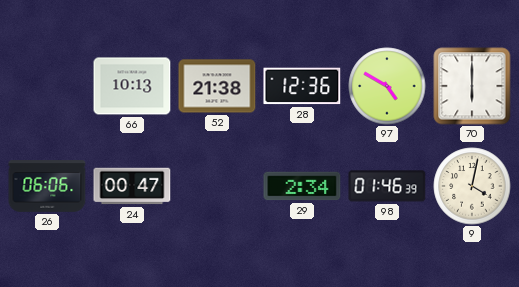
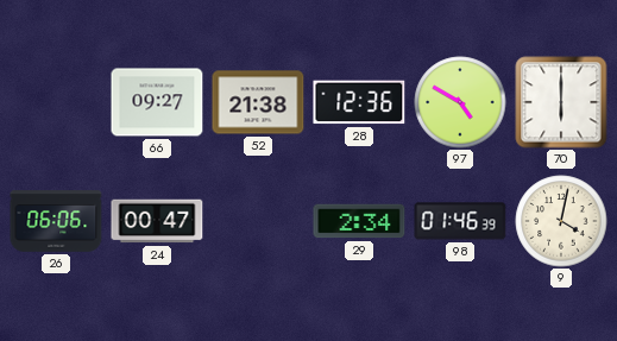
66: 10:13 -> 09:27 (157, 102)
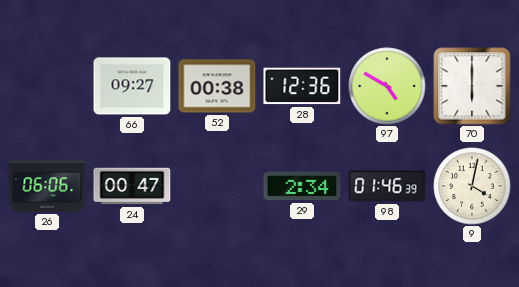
52: 21:38 -> 00:38 (217, 86)
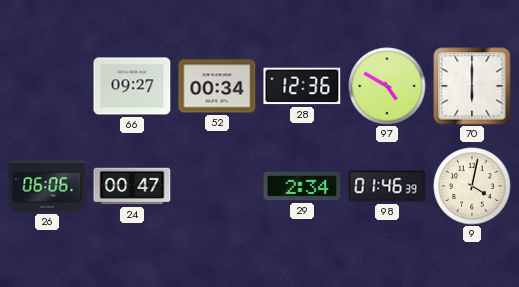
52: 00:38 -> 00:34 (217, 86)
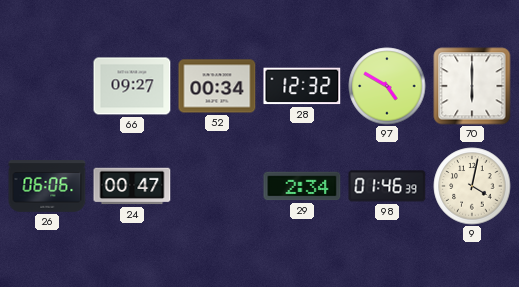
28: 12:36 -> 12:32 (302, 86)
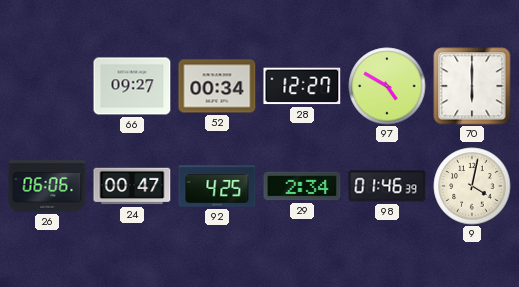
28: 12:32 -> 12:27 (302, 86)
92: none -> 4:25 (217, 186)
